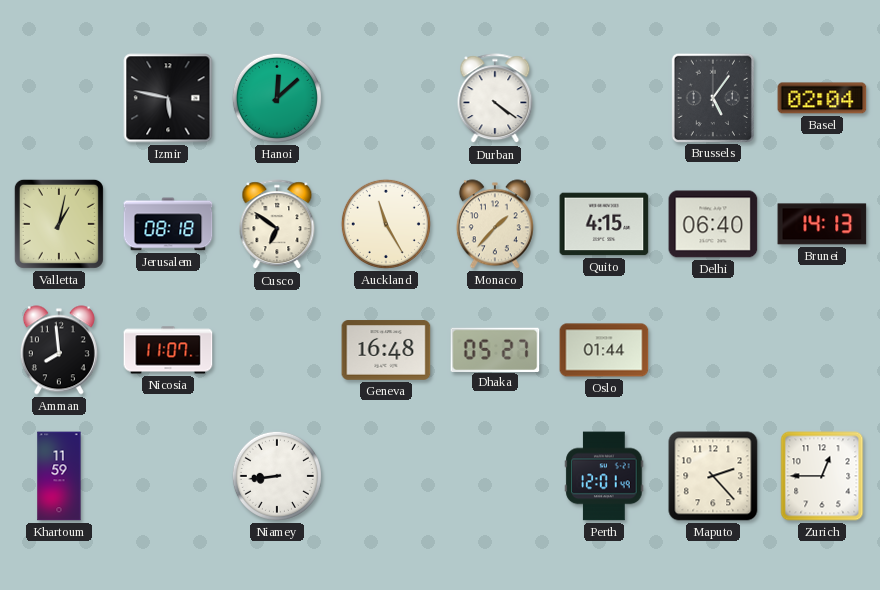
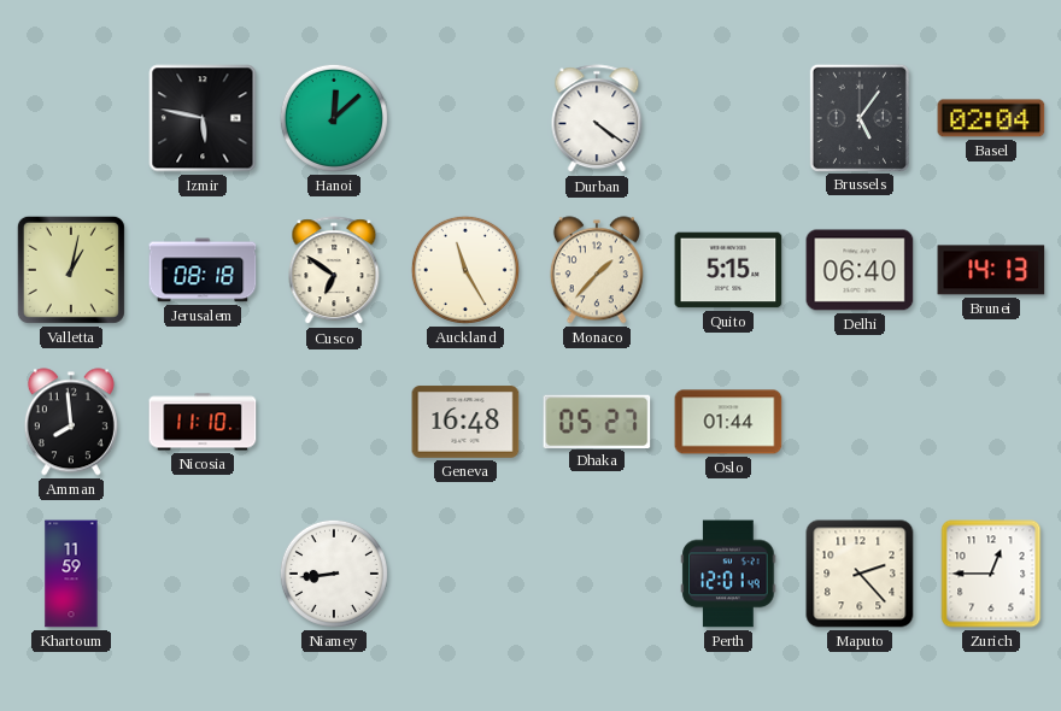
Quito: 4:15 -> 5:15 (728, 270)
Nicosia: 11:07 -> 11:10 (203, 422)
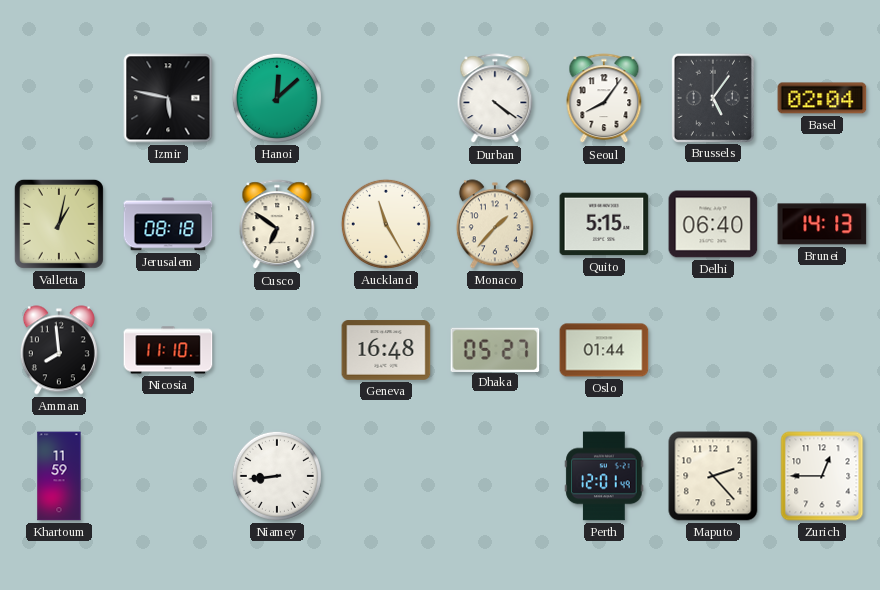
Seoul: none -> 8:06 (604, 99)
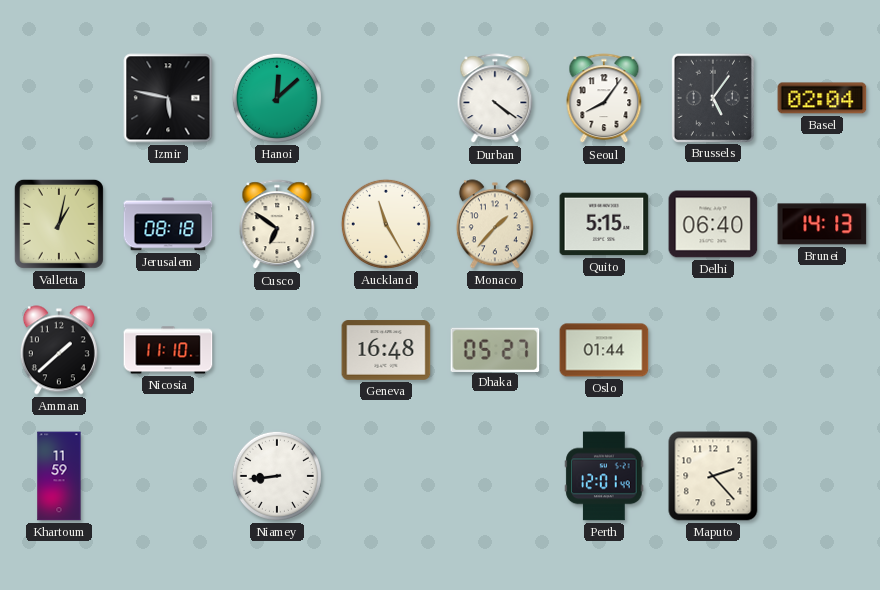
Amman: 7:59 -> 1:38 (59, 350)
Zurich: 12:45 -> none (822, 476)
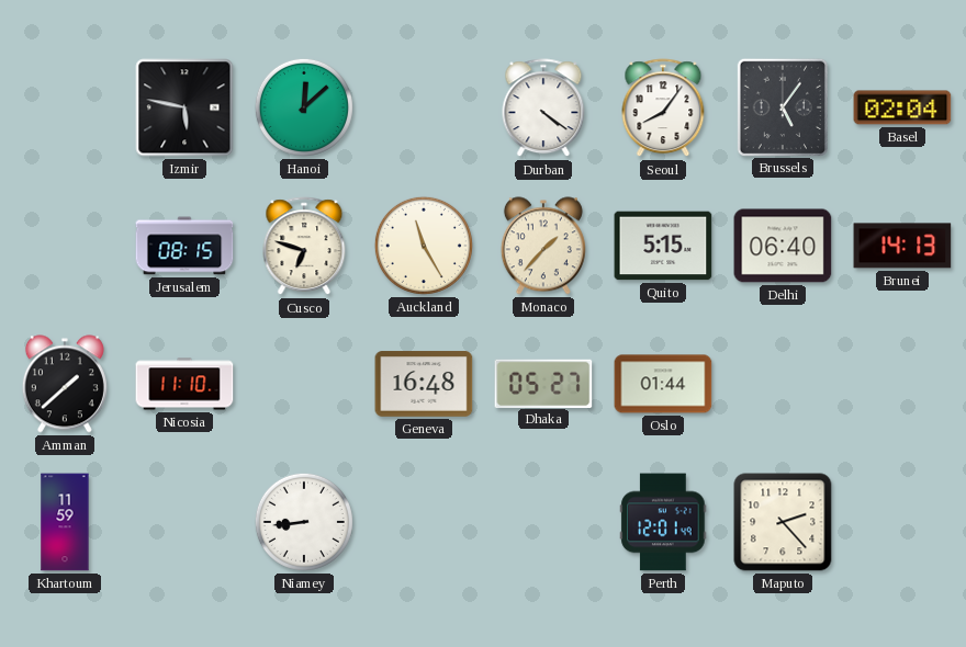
Valletta: 1:02 -> none (59, 224)
Jerusalem: 08:18 -> 08:15 (184, 246)
Cusco: 6:51 -> 6:48 (304, 247)
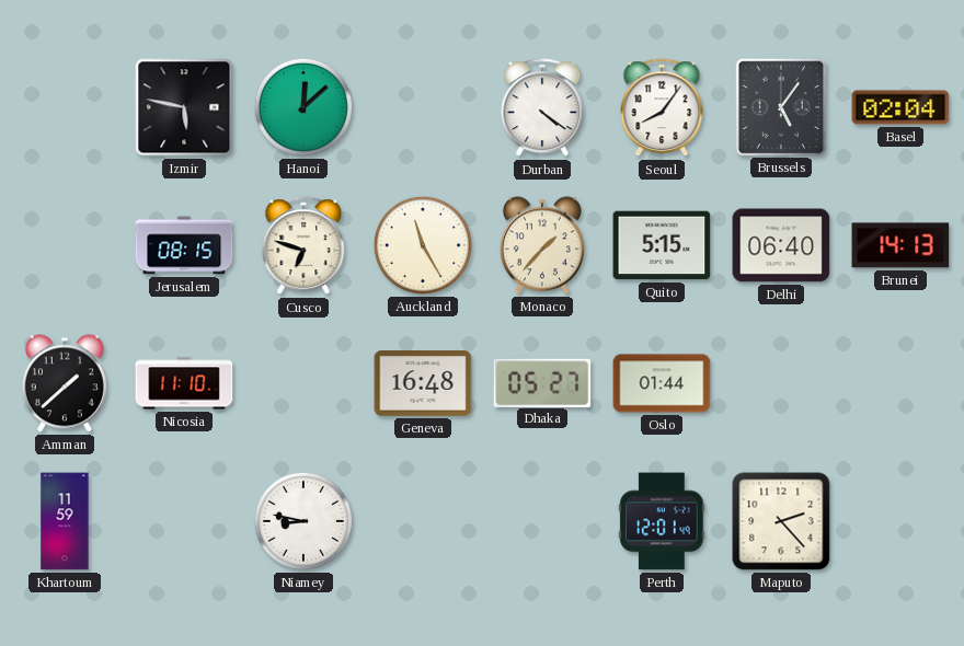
Niamey: 8:44 -> 8:47 (303, 521)
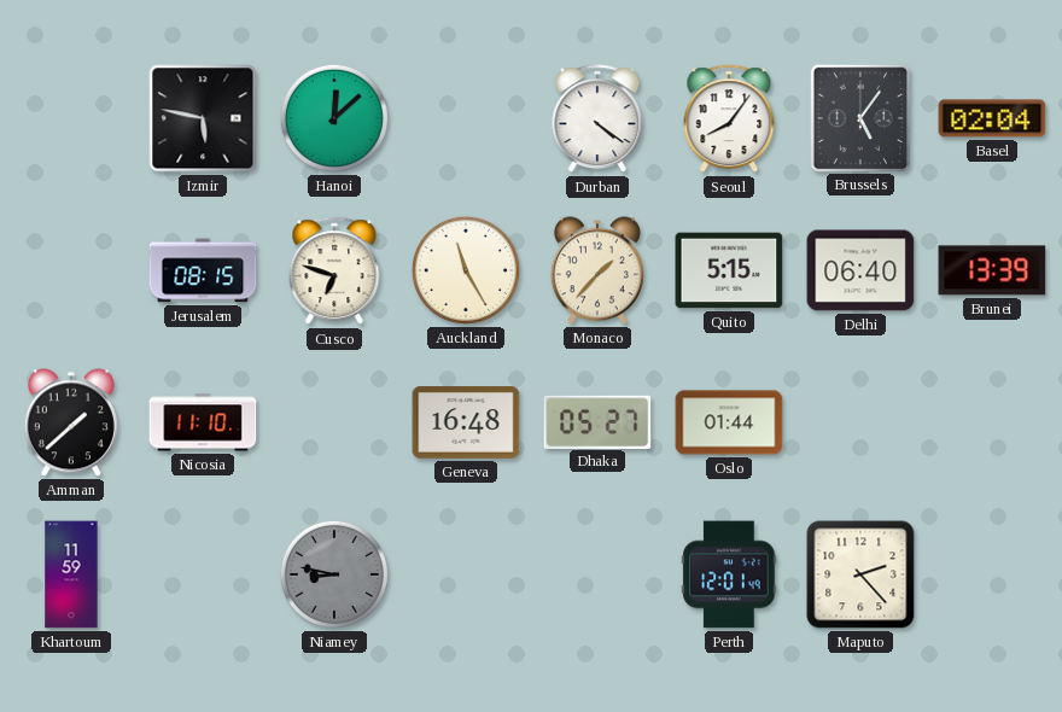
Brunei: 14:13 -> 13:39 (992, 270)
Niamey dial: white -> grey (334, 574)
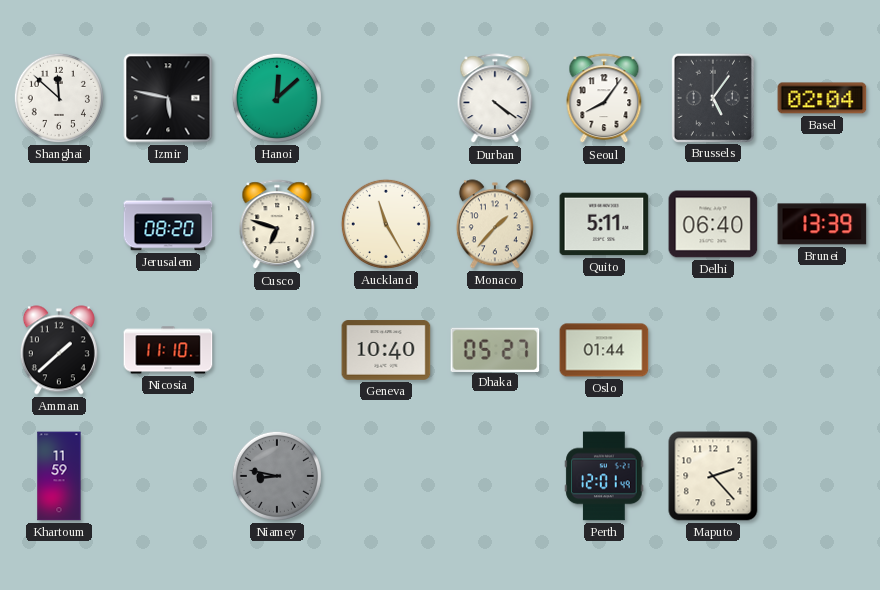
Shanghai: none -> 11:52 (59, 98)
Jerusalem: 08:15 -> 08:20 (168, 224)
Quito: 5:15 -> 5:11 (604, 224)
Geneva: 16:48 -> 10:40 (386, 350)
